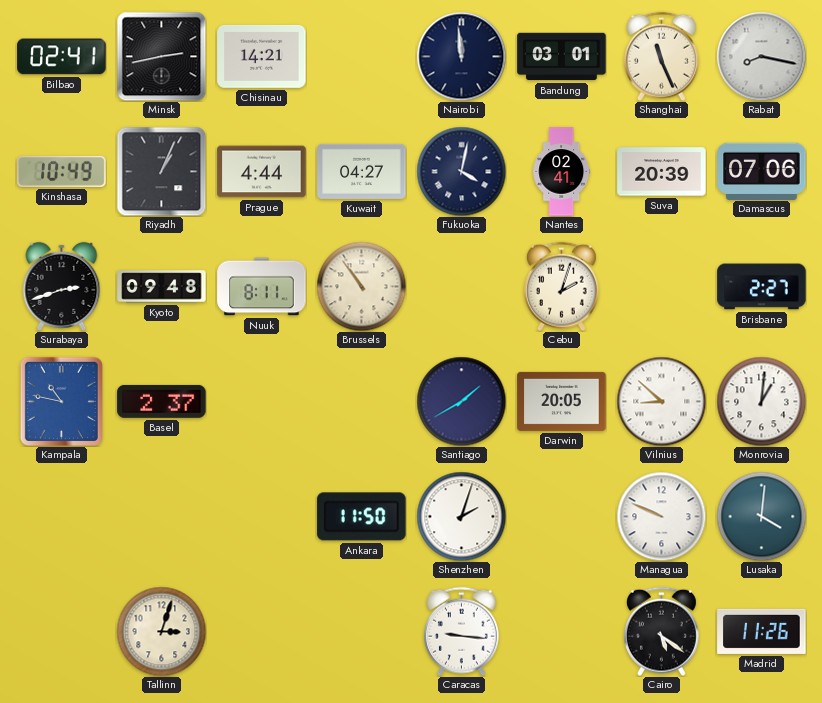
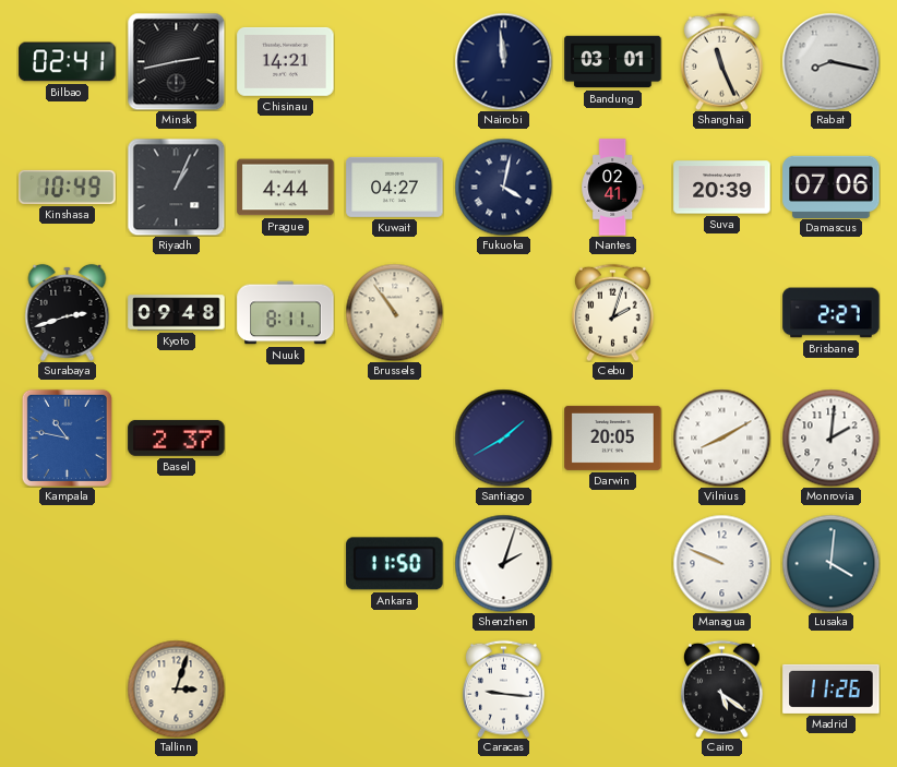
Vilnius: 8:52 -> 8:10 (721, 438)
Monrovia: 1:01 -> 2:01 (830, 438)
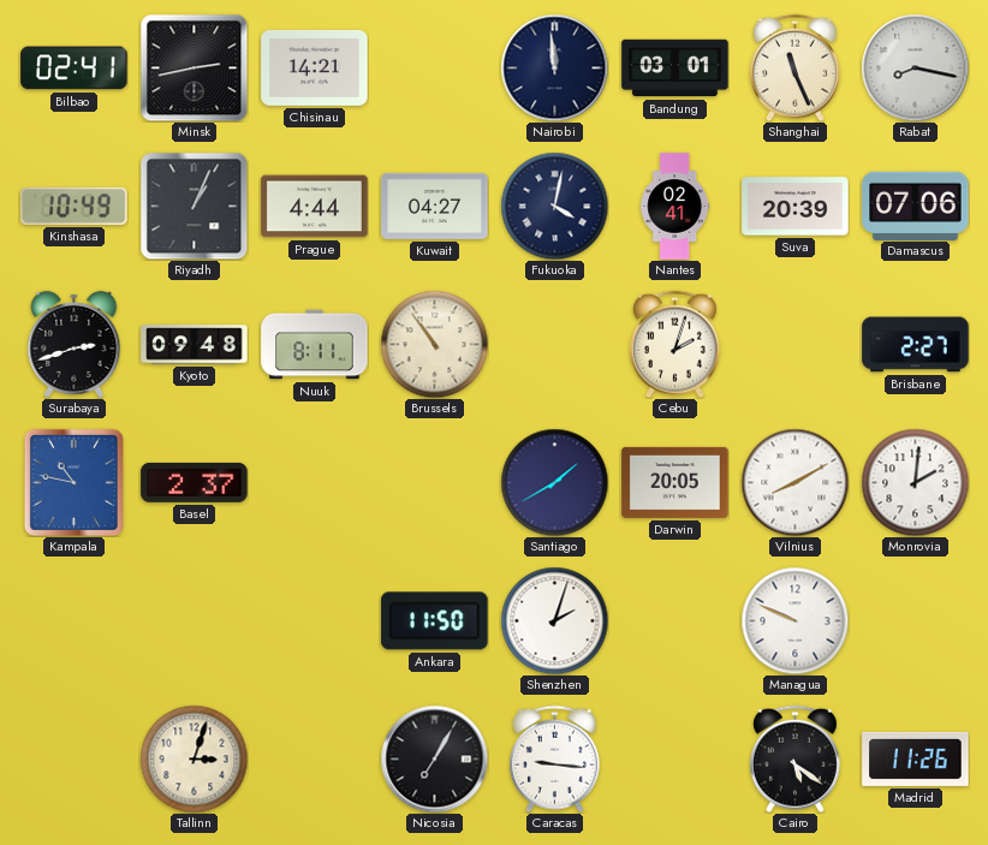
Lusaka: 4:01 -> none (830, 563)
Nicosia: none -> 7:05 (434, 758)
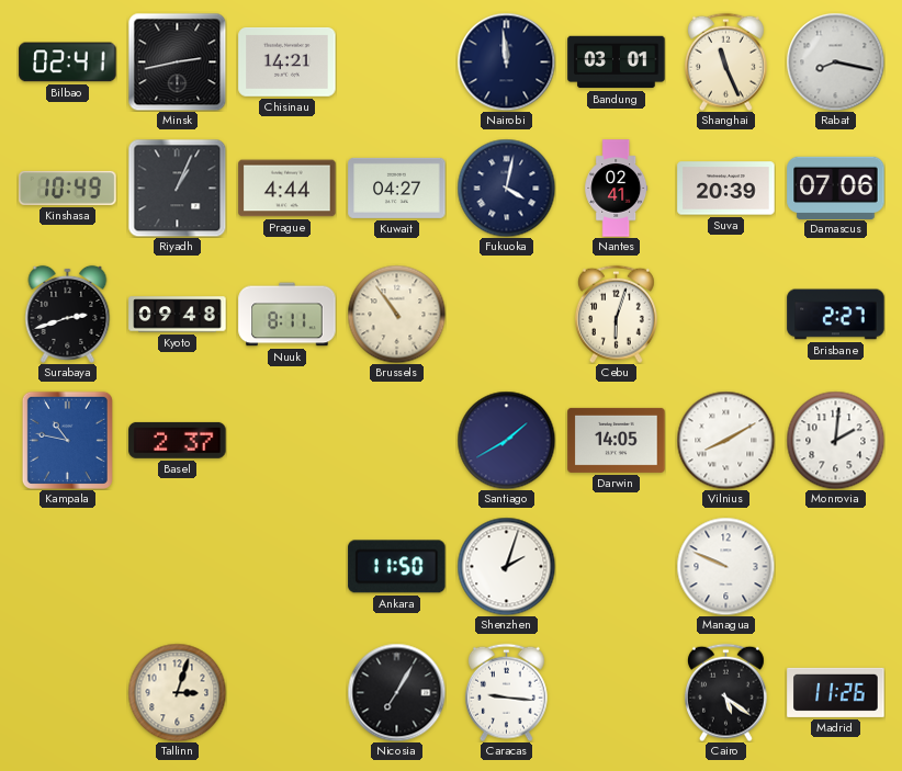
Cebu: 2:03 -> 6:03 (616, 314)
Darwin: 20:05 -> 14:05 (617, 440)
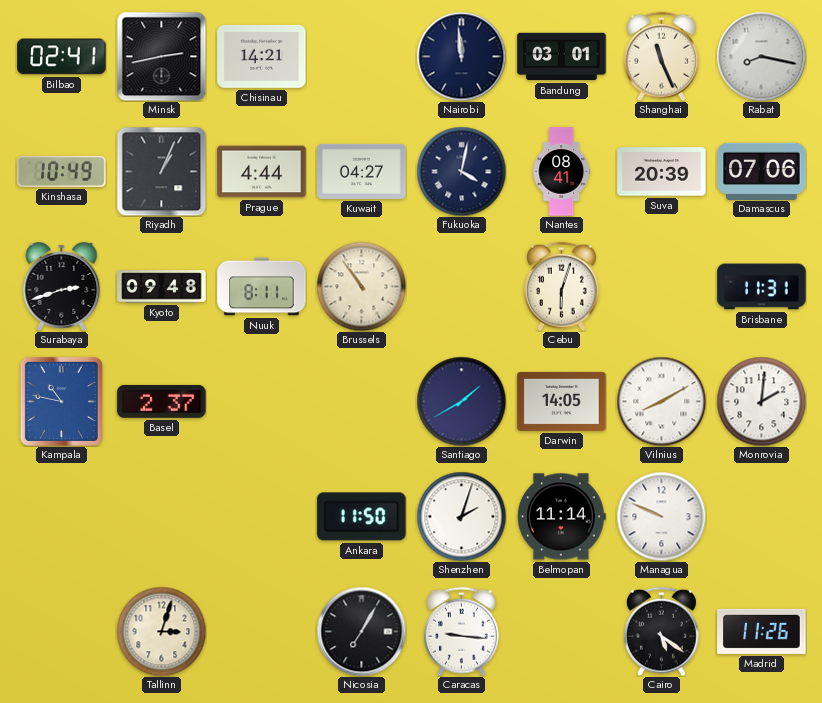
Nantes: 02:41 -> 08:41 (562, 172)
Brisbane: 2:27 -> 11:31 (762, 287)
Belmopan: none -> 11:14 (562, 517)
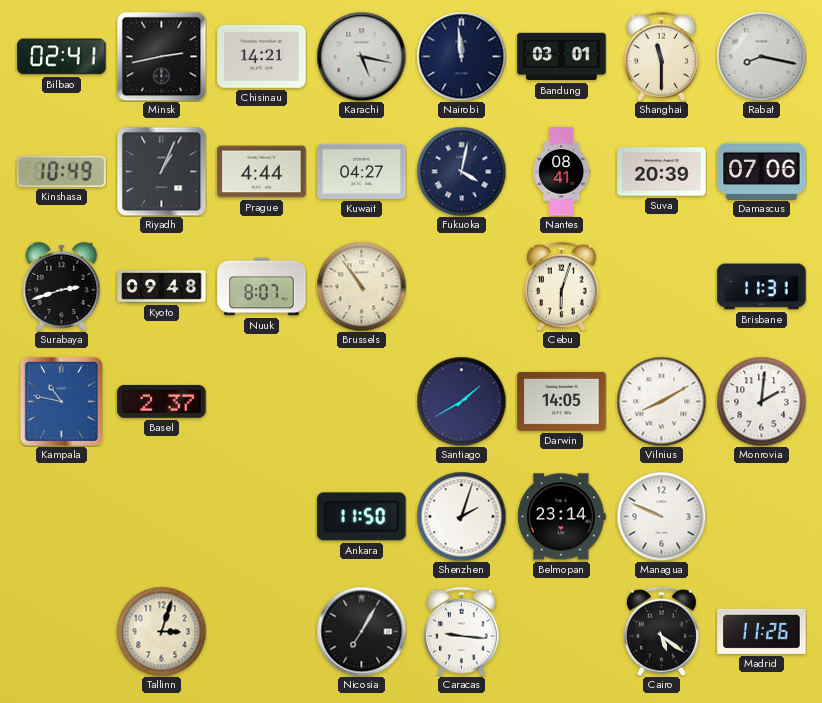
Karachi: none -> 5:17 (361, 56)
Shanghai: 11:26 -> 11:30 (661, 56)
Nuuk: 8:11 -> 8:07 (262, 287)
Belmopan: 11:14 -> 23:14 (562, 517)
